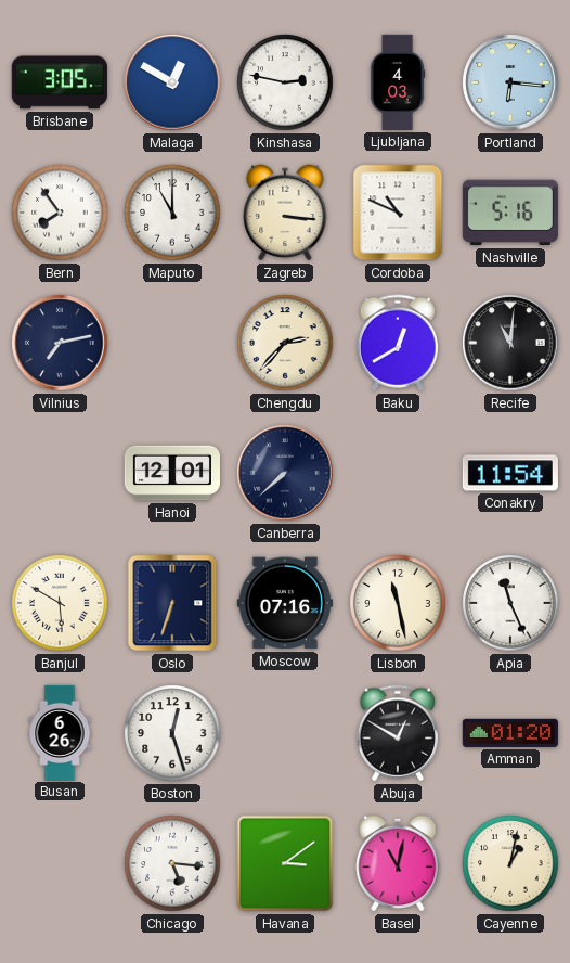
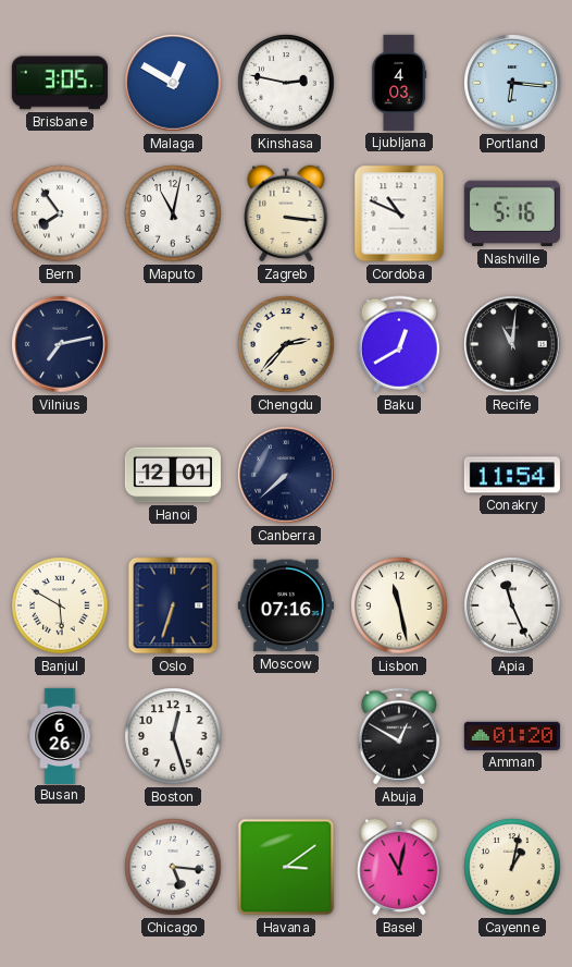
Maputo: 11:00 -> 11:02 (173, 213)
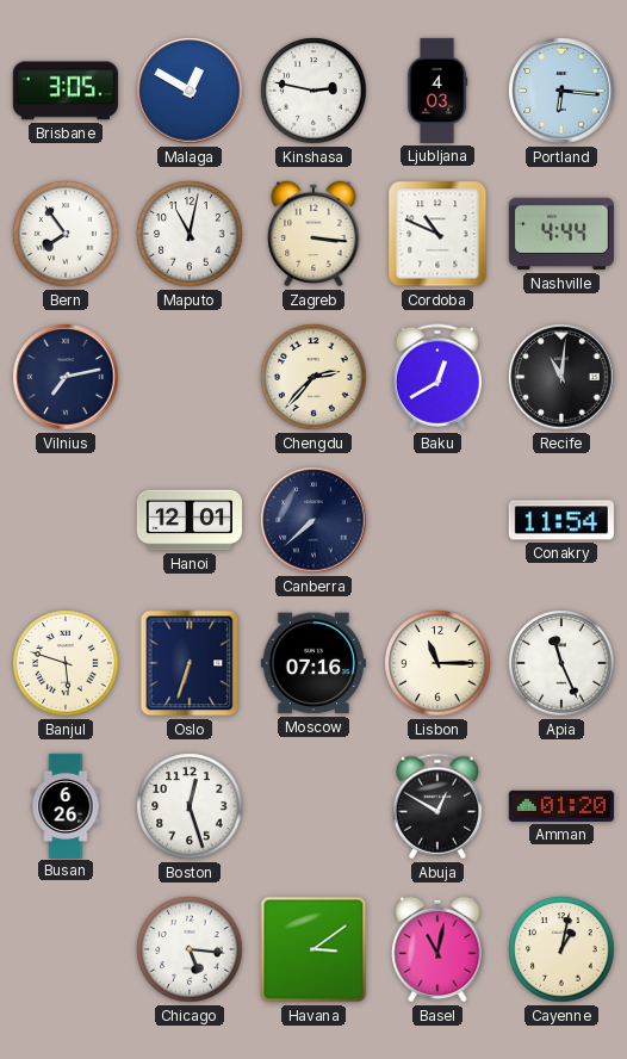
Nashville: 5:16 -> 4:44 (561, 234)
Banjul: 5:50 -> 5:48 (66, 663)
Lisbon: 11:28 -> 11:15 (437, 663)
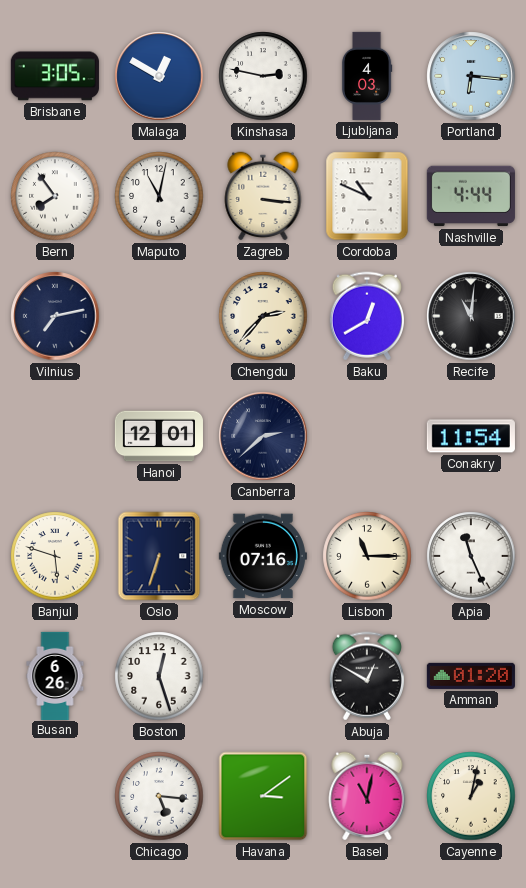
Canberra: 7:38 -> 2:38 (263, 436)
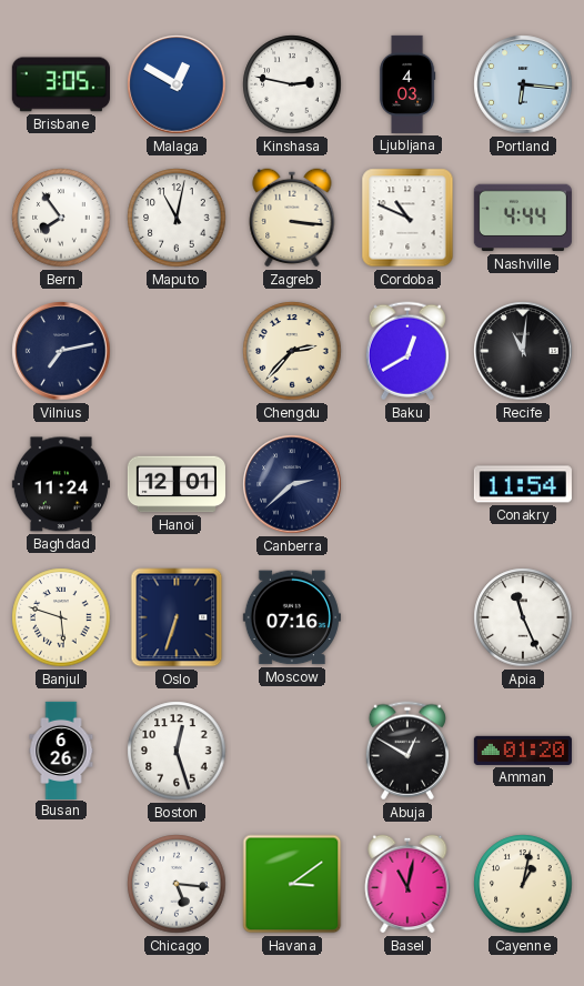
Baghdad: none -> 11:24 (61, 484)
Lisbon: 11:15 -> none (367, 556)
